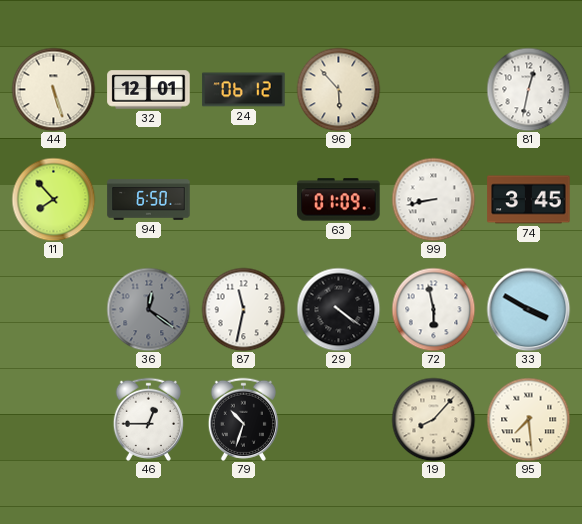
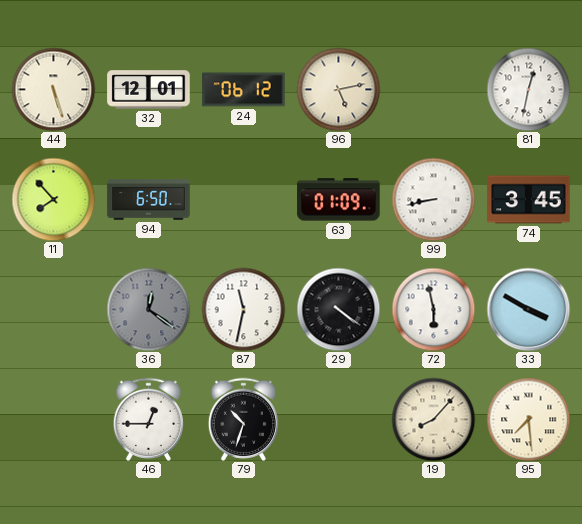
96: 5:53 -> 5:13 (338, 89)
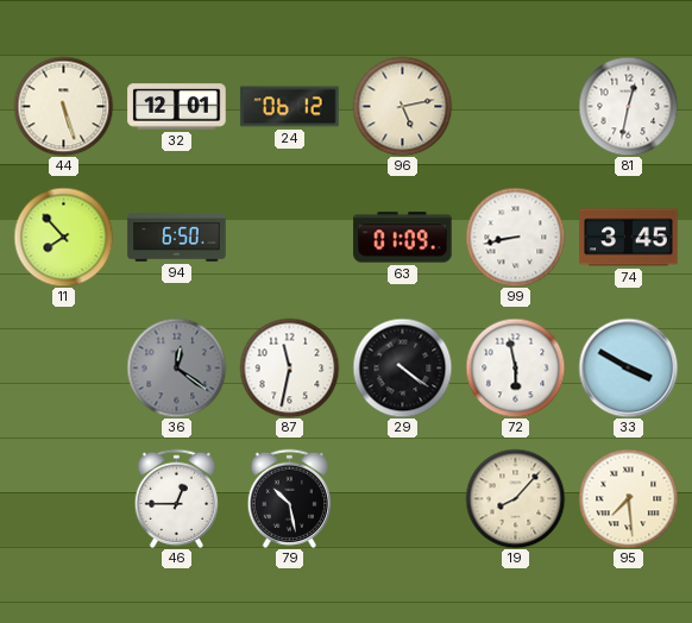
79: 10:33 -> 10:28 (289, 498)
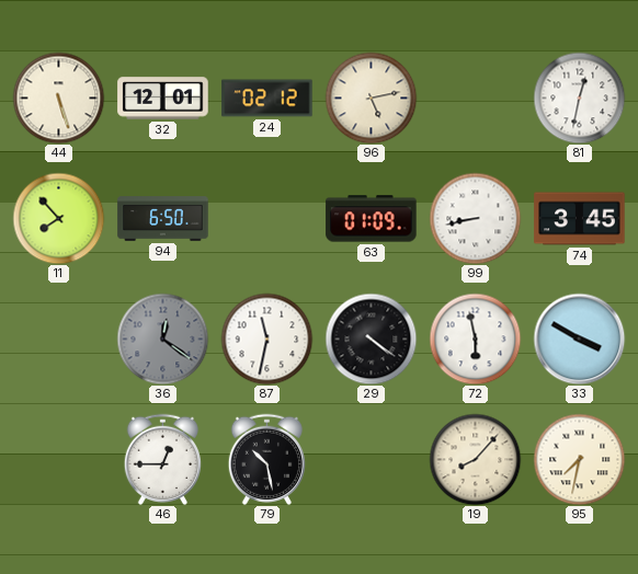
24: 06:12 -> 02:12 (267, 99)
95: 7:29 -> 7:32 (579, 459)
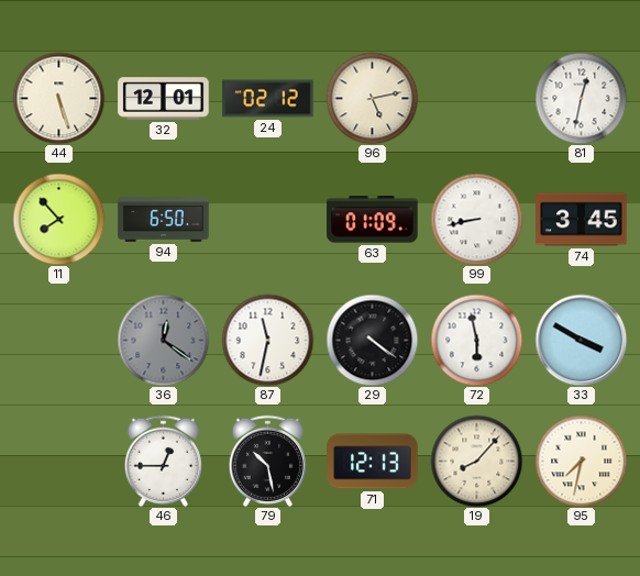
71: none -> 12:13 (373, 462)
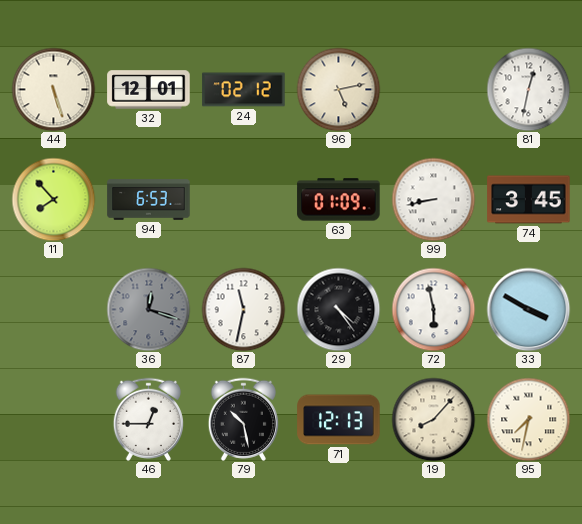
94: 6:50 -> 6:53 (149, 200)
36: 12:21 -> 12:18 (148, 309)
29: 4:21 -> 4:24 (338, 309)
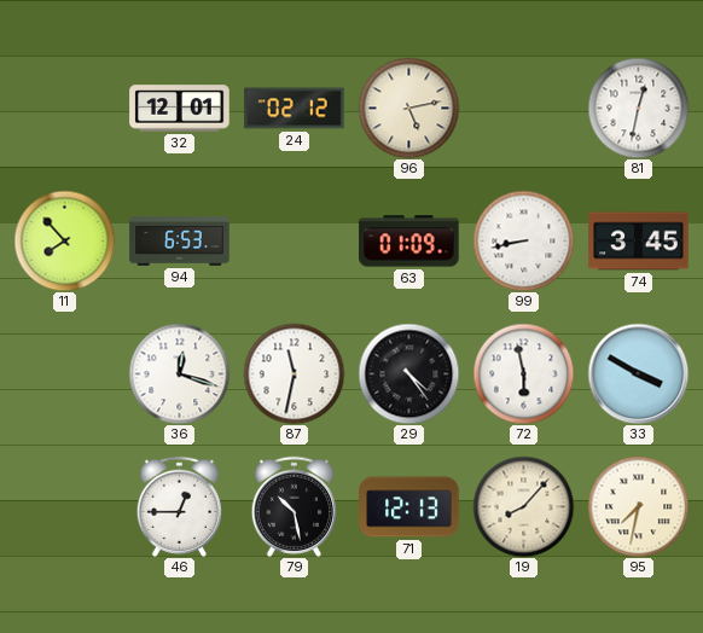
44: 5:27 -> none (53, 89)
36 dial: grey -> white (179, 373)
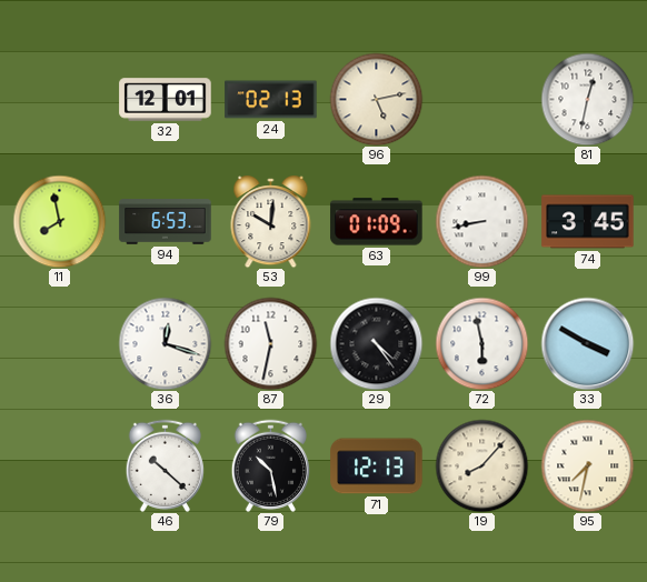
24: 02:12 -> 02:13 (271, 100)
11: 7:53 -> 7:58 (59, 221)
53: none -> 10:01 (271, 222)
46: 12:45 -> 10:22 (165, 465)
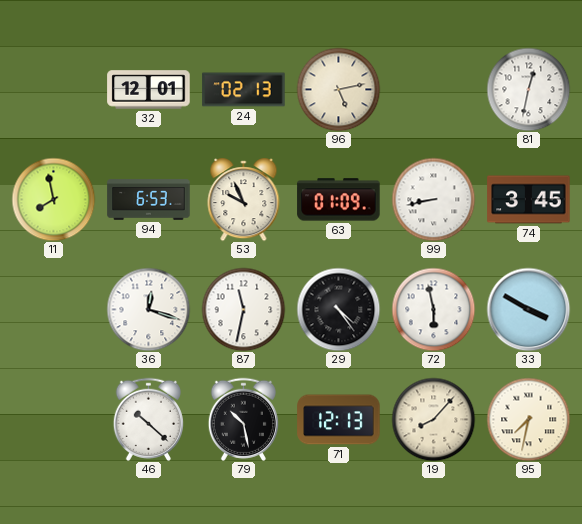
53: 10:01 -> 9:56 (244, 200)
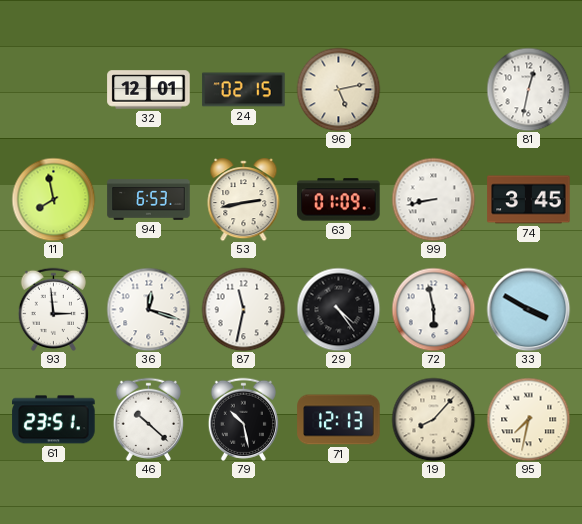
24: 02:13 -> 02:15 (244, 90)
53: 9:56 -> 2:43 (244, 200)
93: none -> 2:59 (53, 309)
61: none -> 23:51 (54, 420)
